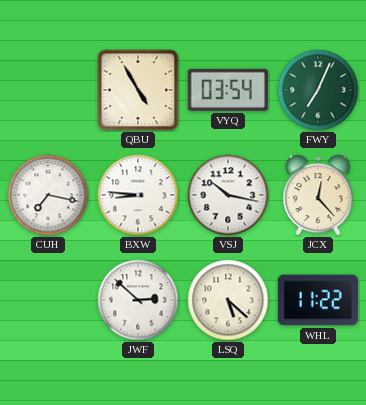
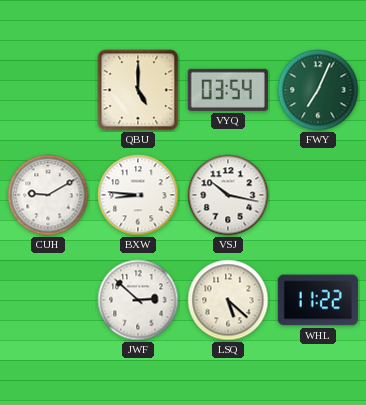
QBU: 4:55 -> 5:00 (138, 90)
CUH: 7:17 -> 9:10 (48, 195)
JCX: 12:23 -> none (318, 195)
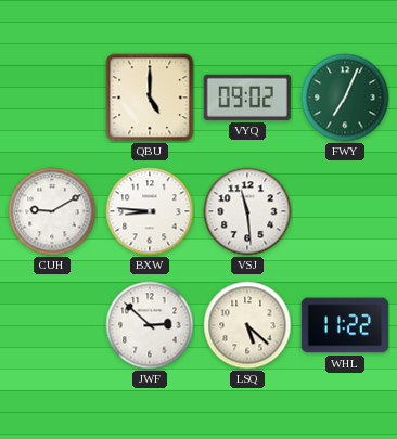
VYQ: 03:54 -> 09:02 (247, 98)
VSJ: 10:17 -> 11:29 (247, 211)
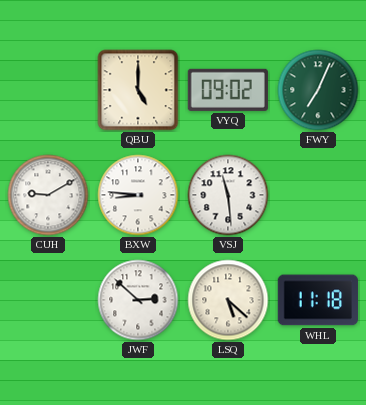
WHL: 11:22 -> 11:18 (318, 300)
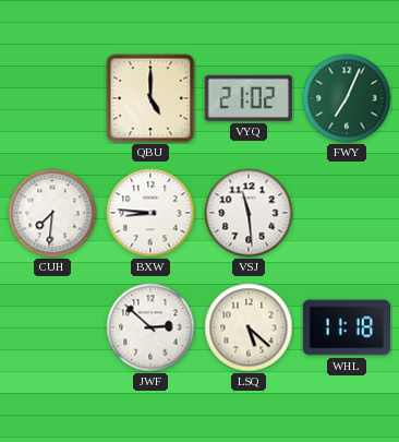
VYQ: 09:02 -> 21:02 (249, 98)
CUH: 9:10 -> 7:31 (52, 213)
